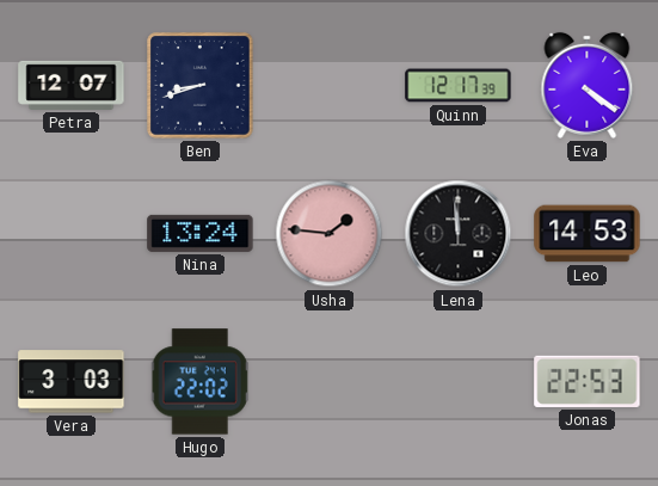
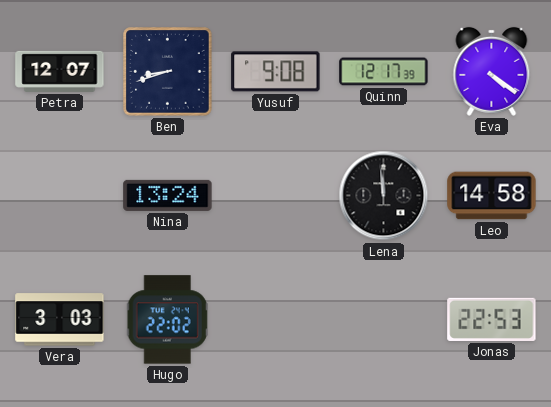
Yusuf: none -> 9:08 (276, 72)
Usha: 1:46 -> none (330, 234)
Leo: 14:53 -> 14:58 (492, 196)
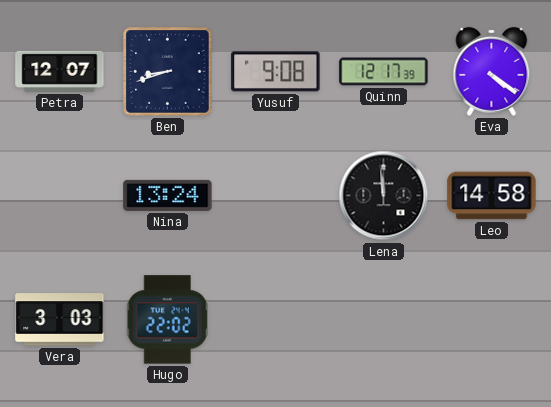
Jonas: 22:53 -> none (492, 319)
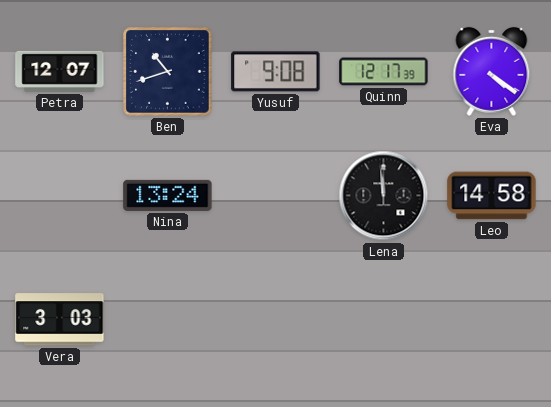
Ben: 8:42 -> 10:42 (168, 72)
Hugo: 22:02 -> none (167, 320)
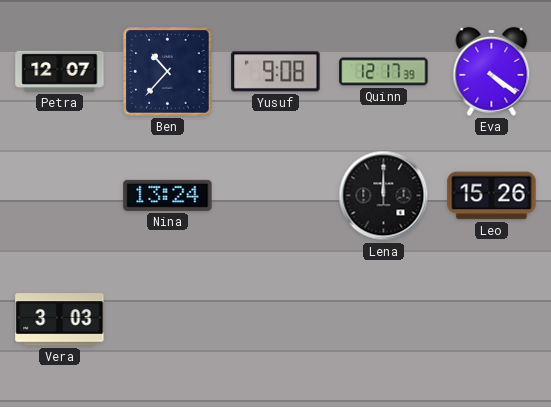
Ben: 10:42 -> 10:37 (168, 72)
Lena: 11:59 -> 12:00 (384, 196)
Leo: 14:58 -> 15:26 (492, 196)
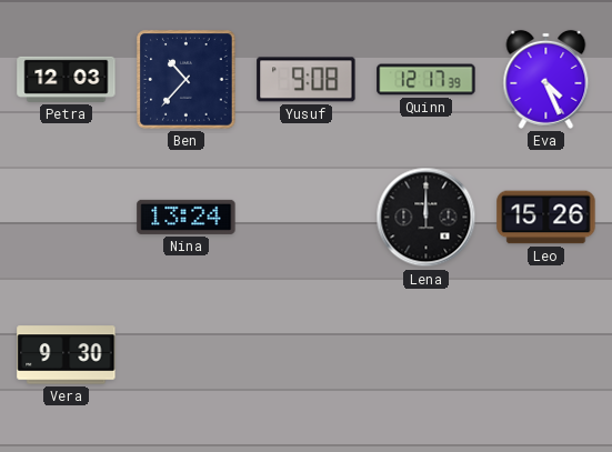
Petra: 12:07 -> 12:03 (67, 79)
Eva: 4:21 -> 4:26 (546, 79)
Vera: 3:03 -> 9:30 (67, 355)
